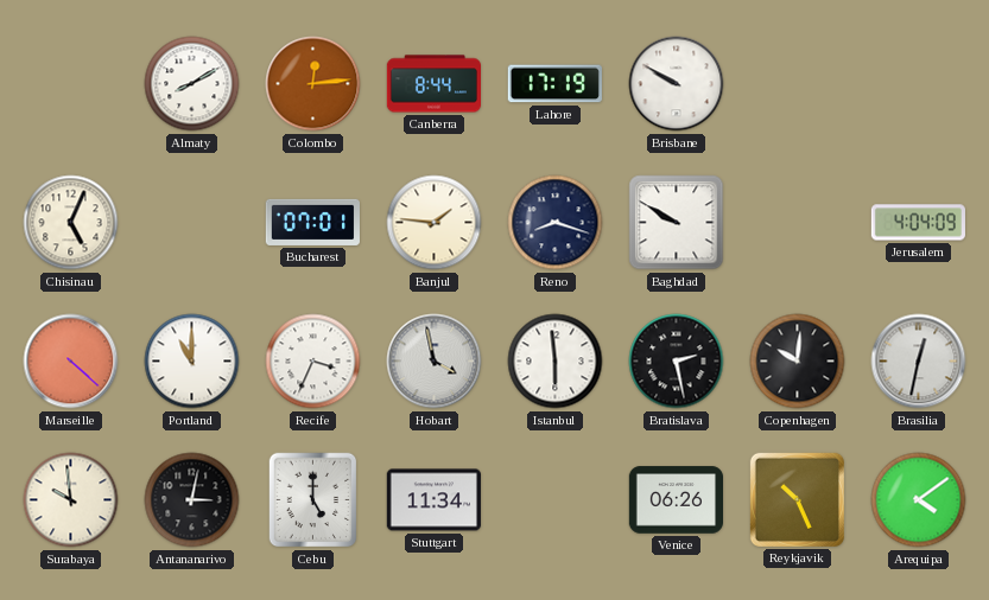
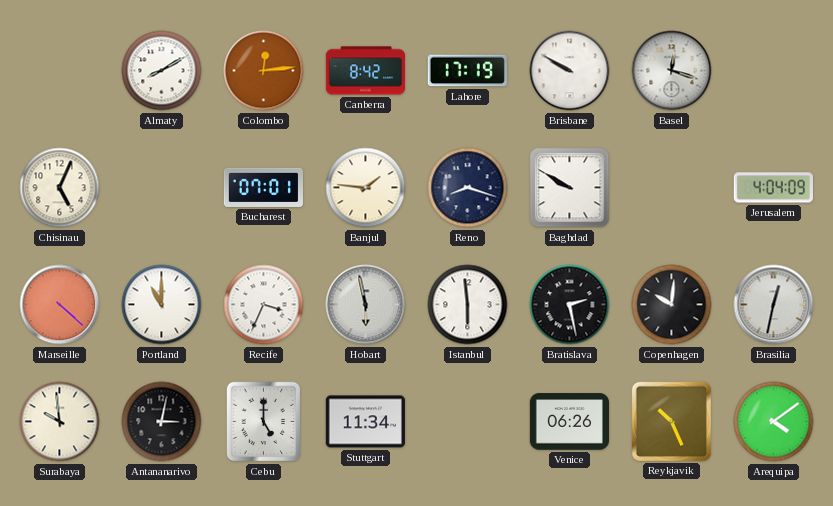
Canberra: 8:44 -> 8:42 (365, 71)
Basel: none -> 12:18 (672, 71)
Hobart: 3:58 -> 5:58 (366, 305)
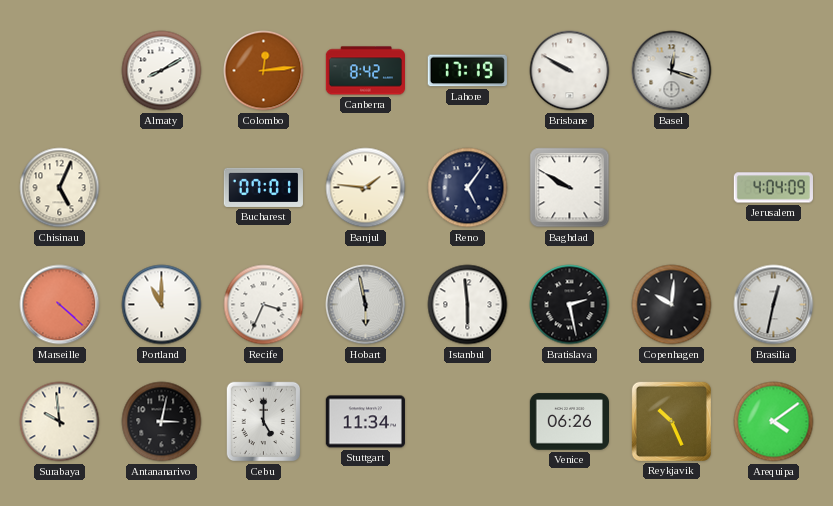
Reno: 8:18 -> 5:06 (468, 188)
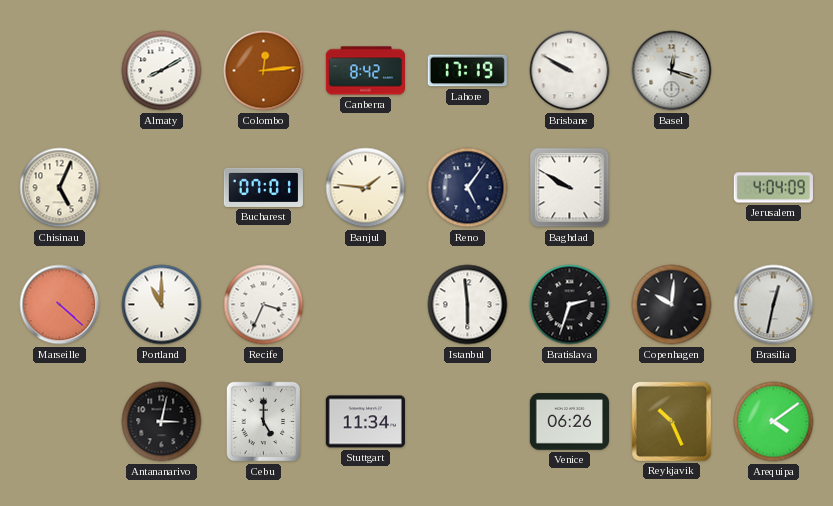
Hobart: 5:58 -> none (366, 305)
Bratislava: 2:28 -> 2:33 (570, 305)
Surabaya: 9:59 -> none (60, 422)
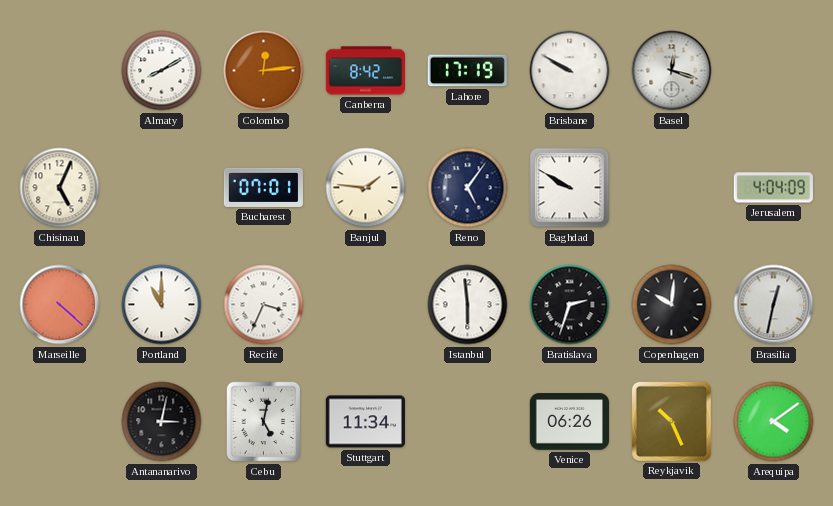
Cebu: 5:00 -> 5:02 (264, 422)
